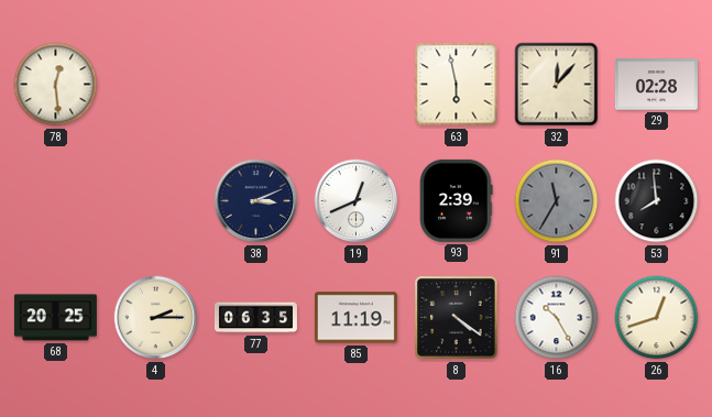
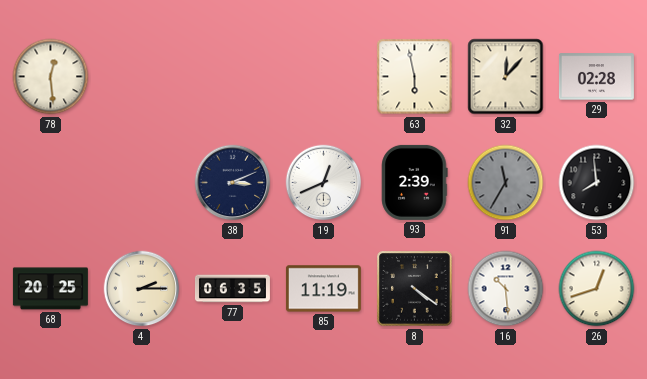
16: 10:25 -> 10:29 (506, 289)
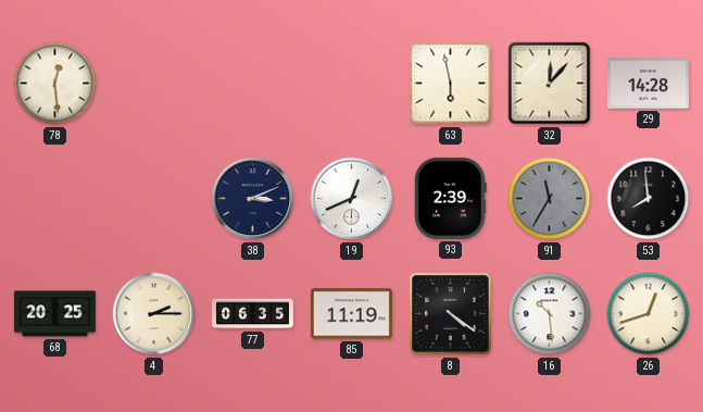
29: 02:28 -> 14:28 (648, 84)
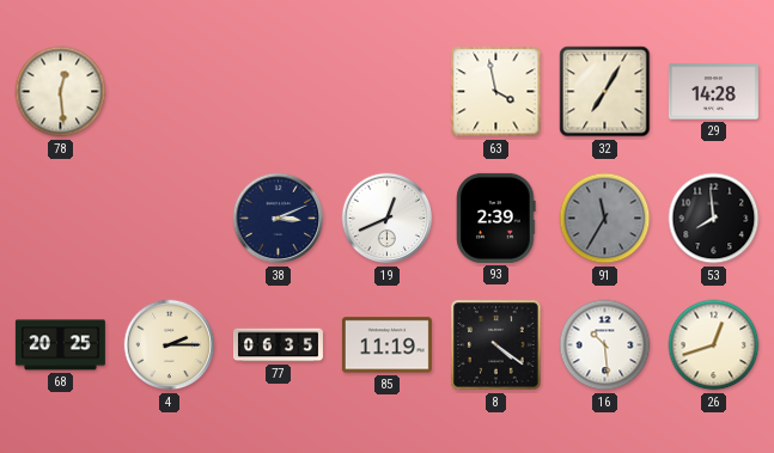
63: 5:58 -> 3:58 (496, 92)
32: 12:07 -> 7:05 (605, 92)
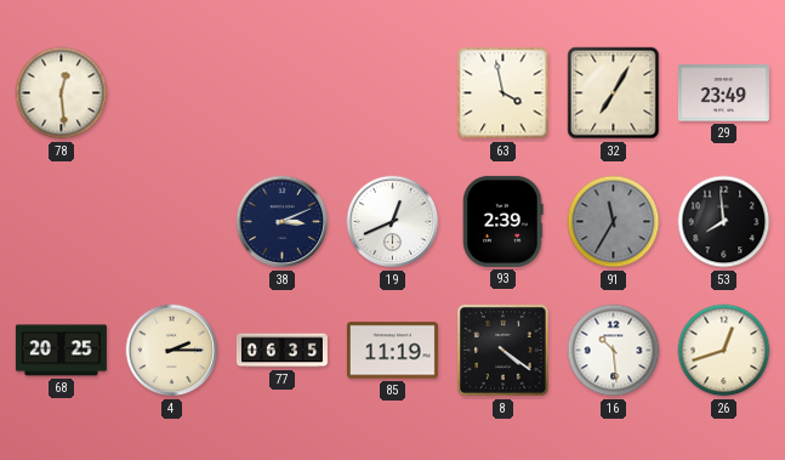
29: 14:28 -> 23:49 (723, 93)
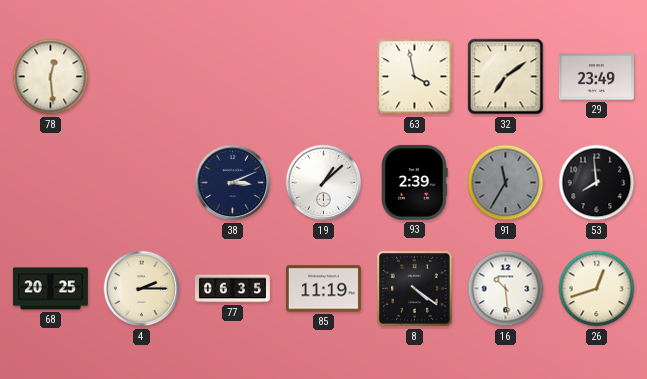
32: 7:05 -> 7:09 (506, 77)
19: 12:41 -> 1:08 (324, 183)
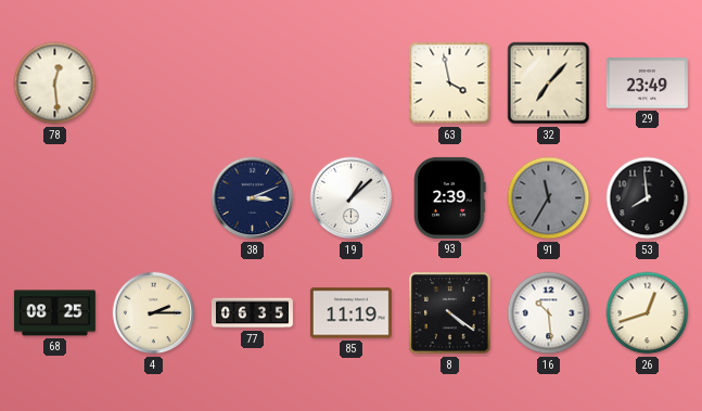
32: 7:09 -> 7:07 (549, 84)
68: 20:25 -> 08:25 (54, 313)
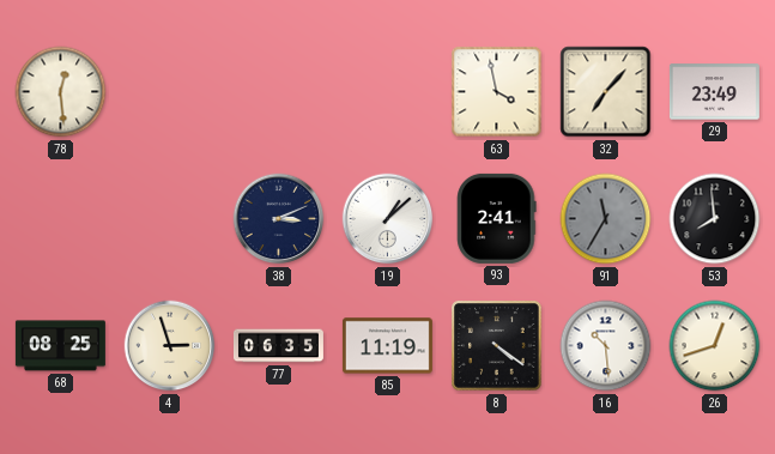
93: 2:39 -> 2:41 (497, 218)
4: 2:15 -> 2:57 (170, 346)
